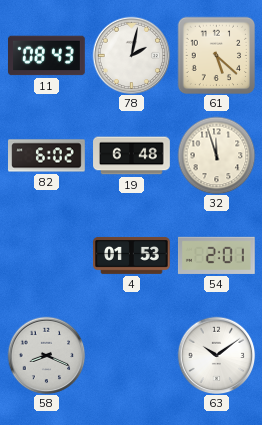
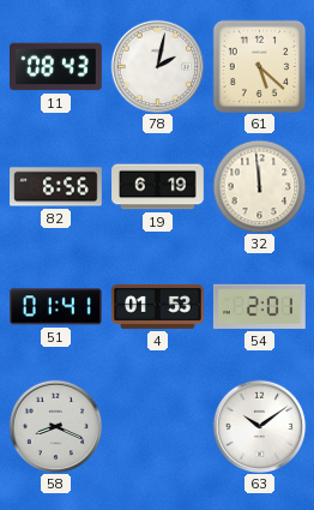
82: 6:02 -> 6:56 (56, 187)
19: 6:48 -> 6:19 (158, 187)
32: 11:57 -> 11:59 (259, 186)
51: none -> 01:41 (55, 307)
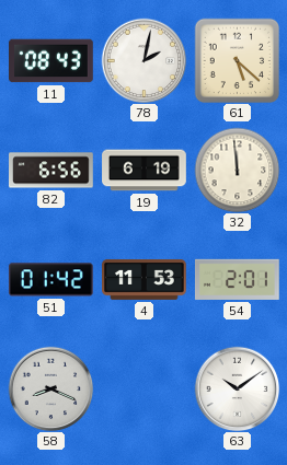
51: 01:41 -> 01:42 (50, 280)
4: 01:53 -> 11:53 (145, 279)
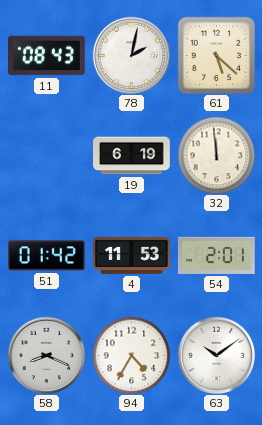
82: 6:56 -> none (51, 171)
94: none -> 4:35 (131, 355)
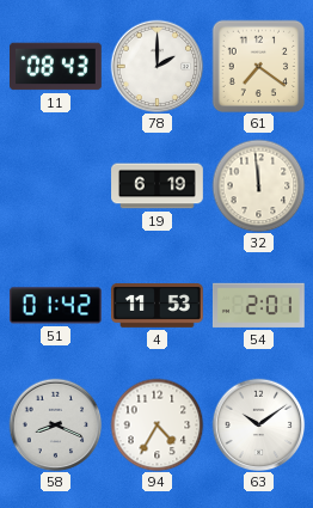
78: 2:02 -> 2:00 (156, 66)
61: 5:22 -> 7:21 (258, 66)
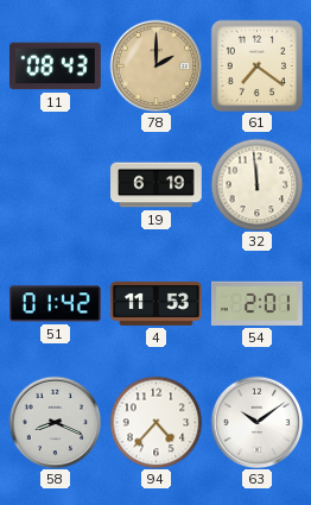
78 dial: white -> champagne (155, 65)
94: 4:35 -> 4:37 (155, 422)
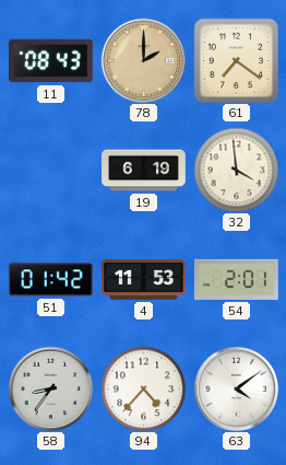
32: 11:59 -> 3:59 (236, 170)
58: 8:19 -> 8:36 (50, 388)
63: 10:09 -> 4:09 (236, 388)
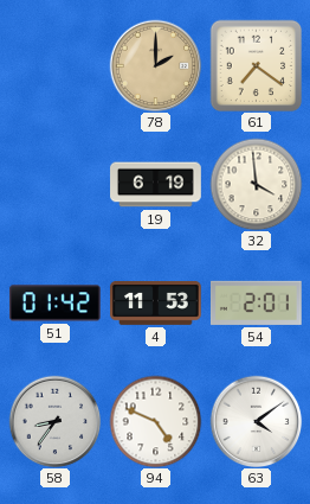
11: 08:43 -> none (51, 61)
94: 4:37 -> 4:49 (155, 421)
